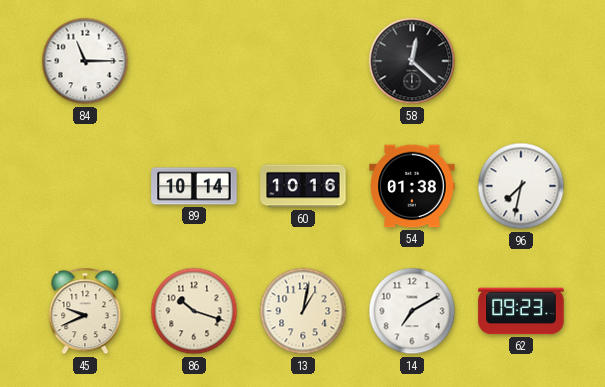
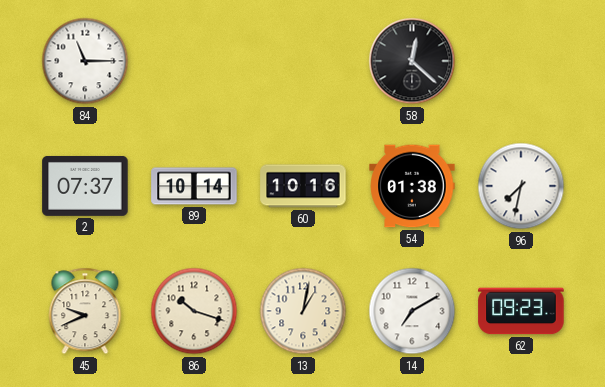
2: none -> 07:37 (85, 186)
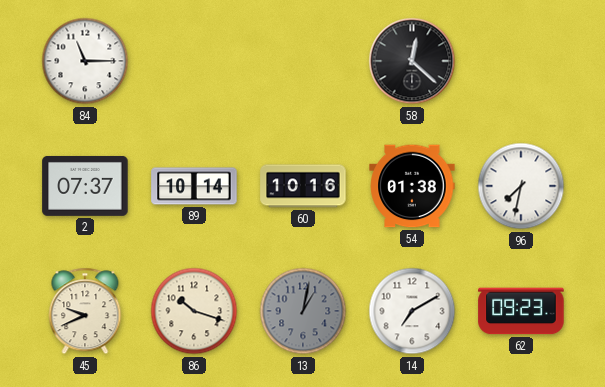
13 dial: cream -> grey (303, 311)
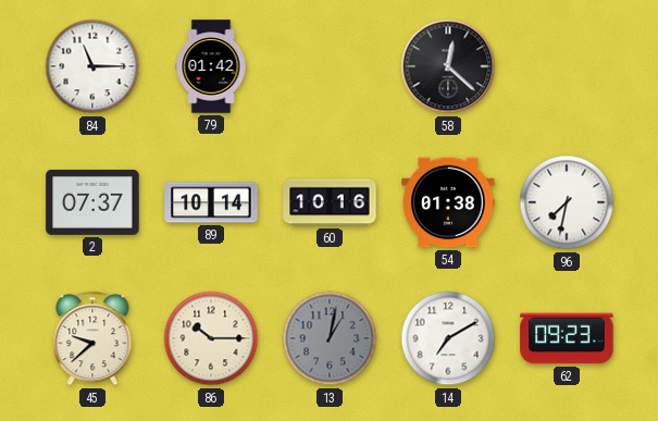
79: none -> 01:42 (211, 66)
45: 9:41 -> 9:38 (92, 338)
86: 10:18 -> 10:15 (211, 338)
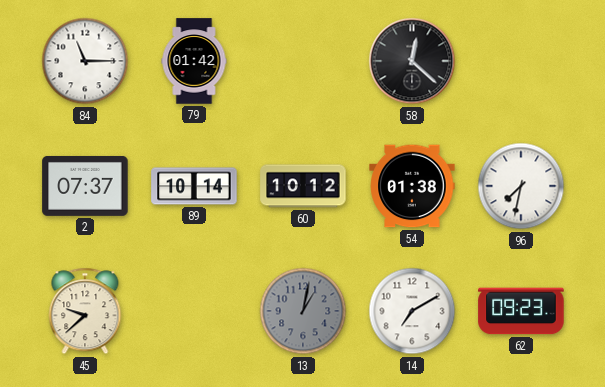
60: 10:16 -> 10:12 (303, 186)
86: 10:15 -> none (211, 338)
